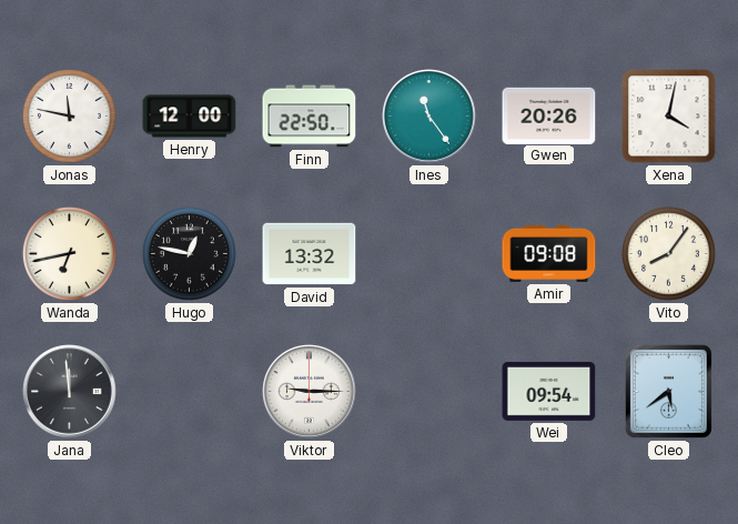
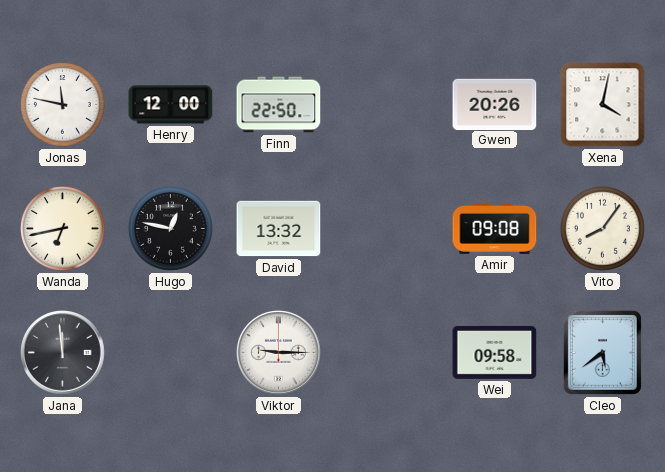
Ines: 11:24 -> none (429, 117)
Wei: 09:54 -> 09:58 (495, 352)
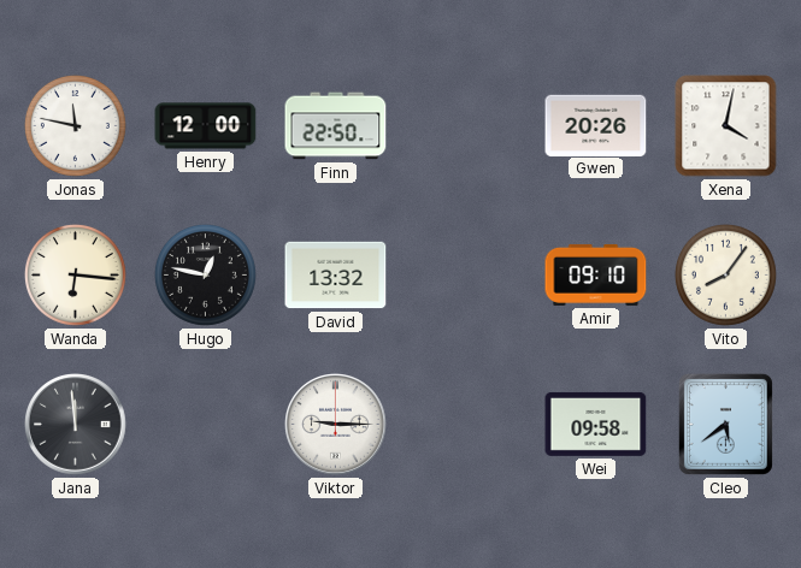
Wanda: 6:43 -> 6:16 (75, 274)
Amir: 09:08 -> 09:10 (596, 274)
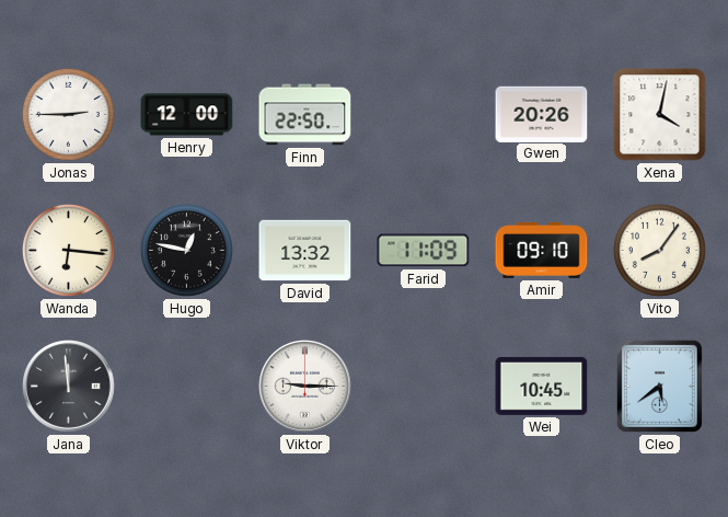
Jonas: 11:47 -> 2:45 (68, 114)
Farid: none -> 11:09 (424, 251)
Wei: 09:58 -> 10:45 (542, 386)
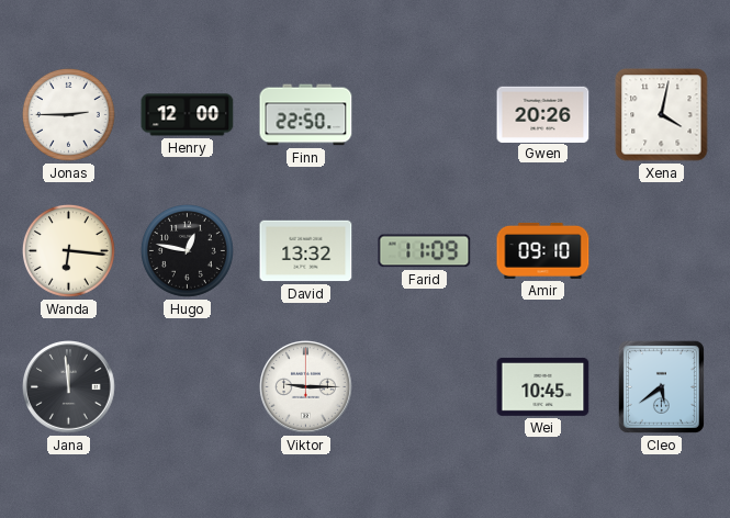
Vito: 8:06 -> none (659, 250)
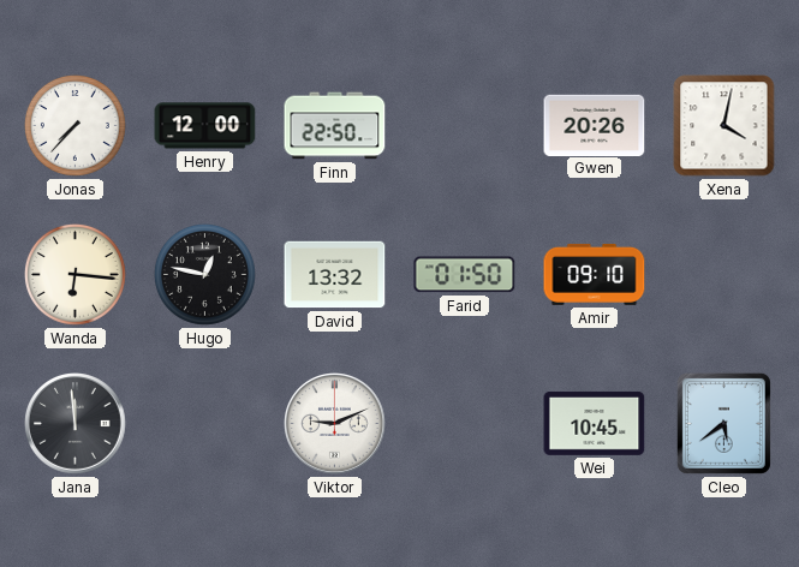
Jonas: 2:45 -> 7:37 (74, 125)
Farid: 11:09 -> 01:50 (465, 275)
Viktor: 9:15 -> 9:11 (335, 424)
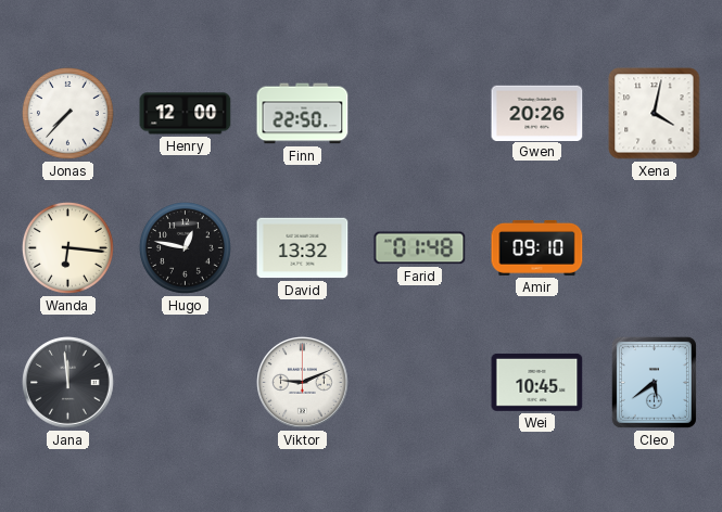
Farid: 01:50 -> 01:48 (420, 248)
